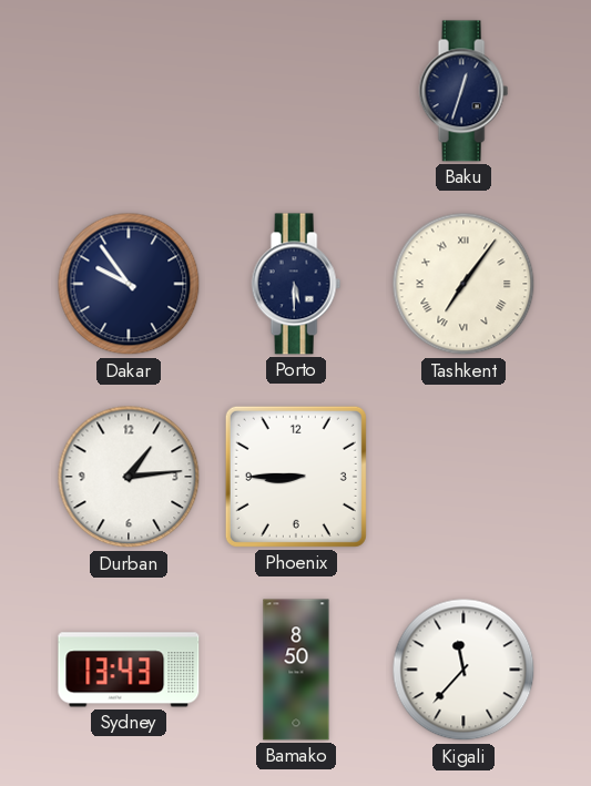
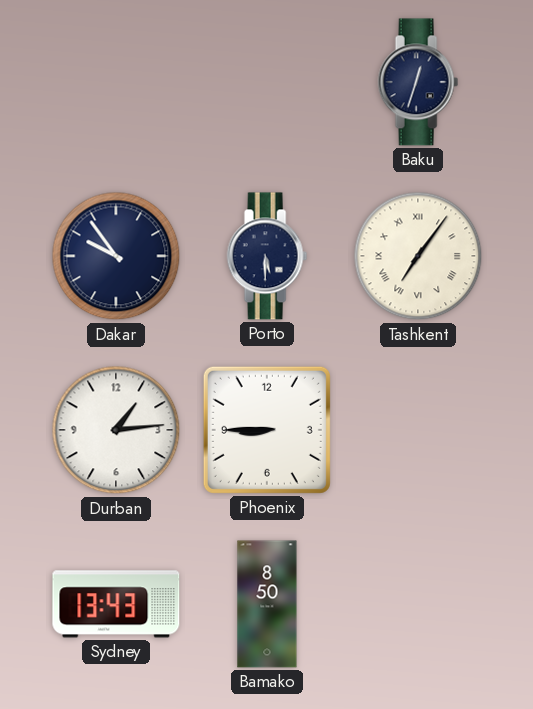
Kigali: 11:37 -> none (463, 670)
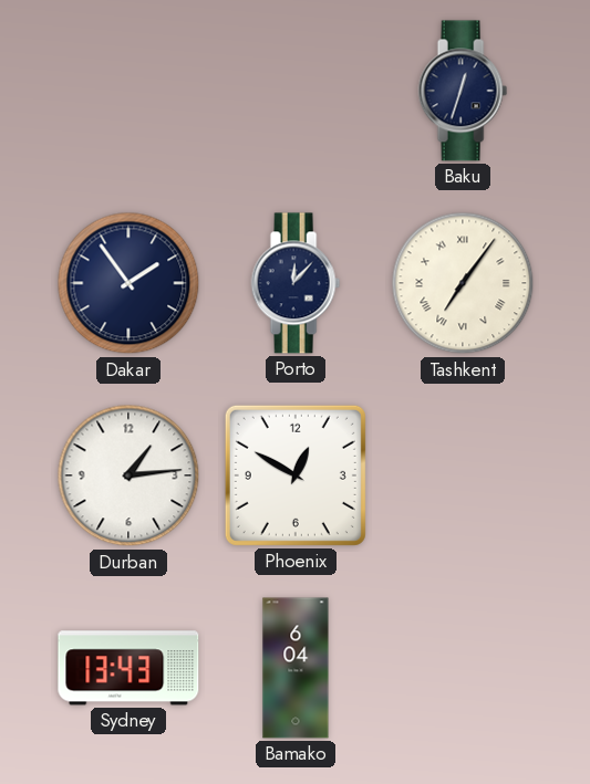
Dakar: 9:54 -> 1:54 (128, 283)
Porto: 5:30 -> 12:07 (296, 283)
Phoenix: 8:45 -> 12:50 (296, 475)
Bamako: 8:50 -> 6:04 (296, 668)
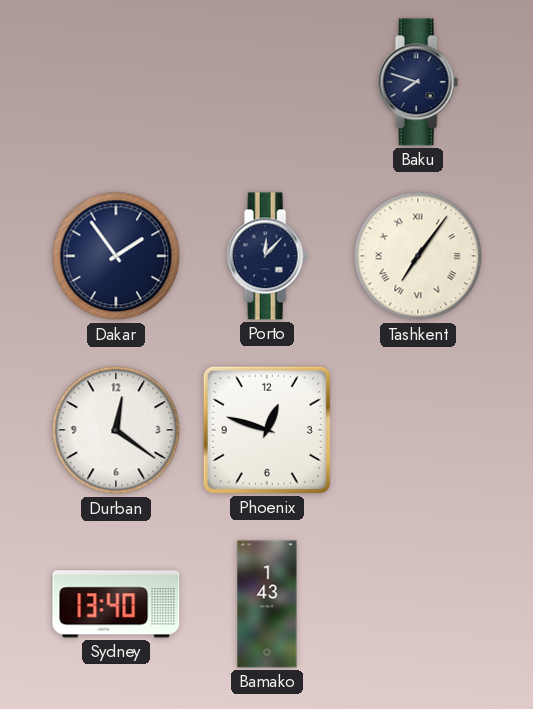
Baku: 12:33 -> 7:48 (418, 82)
Durban: 1:14 -> 12:21 (116, 430)
Phoenix: 12:50 -> 12:48 (267, 430)
Sydney: 13:43 -> 13:40 (116, 604)
Bamako: 6:04 -> 1:43 (267, 604)
